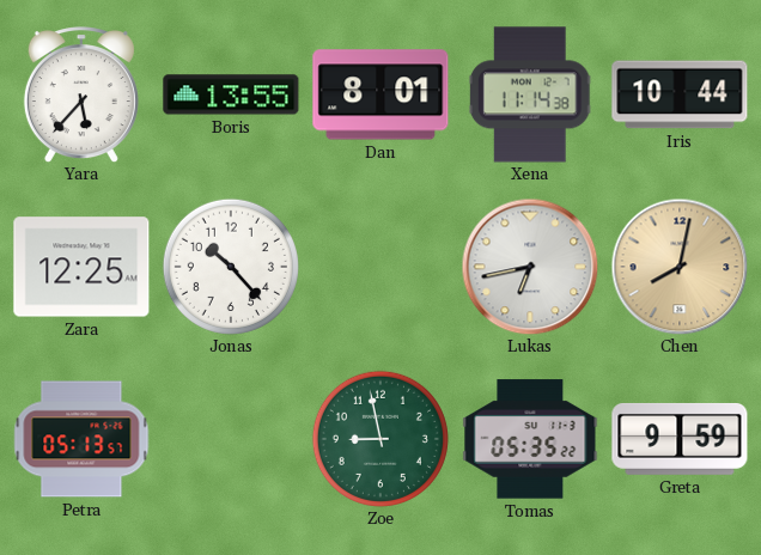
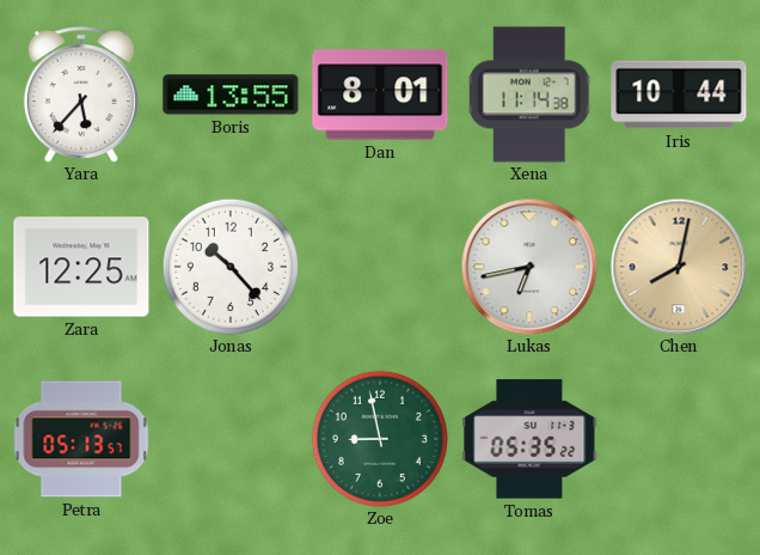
Greta: 9:59 -> none (680, 439)
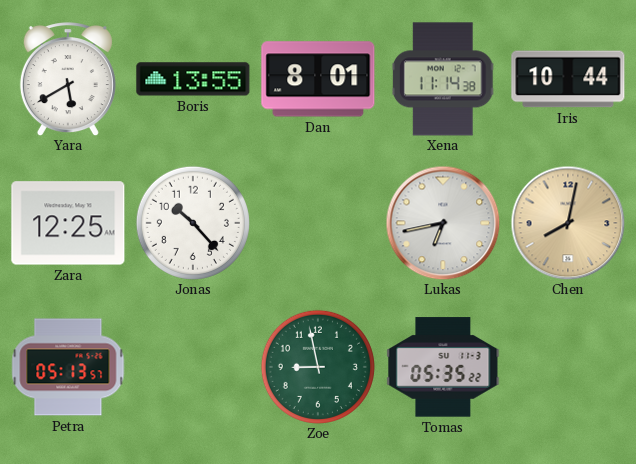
Yara: 5:37 -> 5:40 (68, 79)
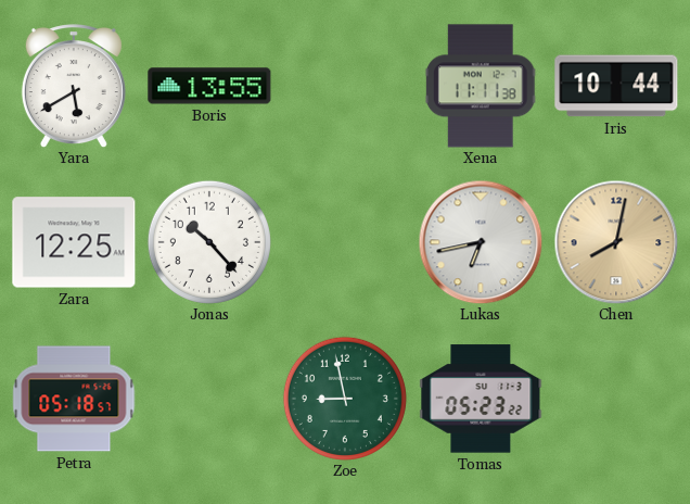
Dan: 8:01 -> none (318, 79)
Xena: 11:14 -> 11:11 (481, 86)
Petra: 05:13 -> 05:18 (74, 399)
Tomas: 05:35 -> 05:23 (481, 399)
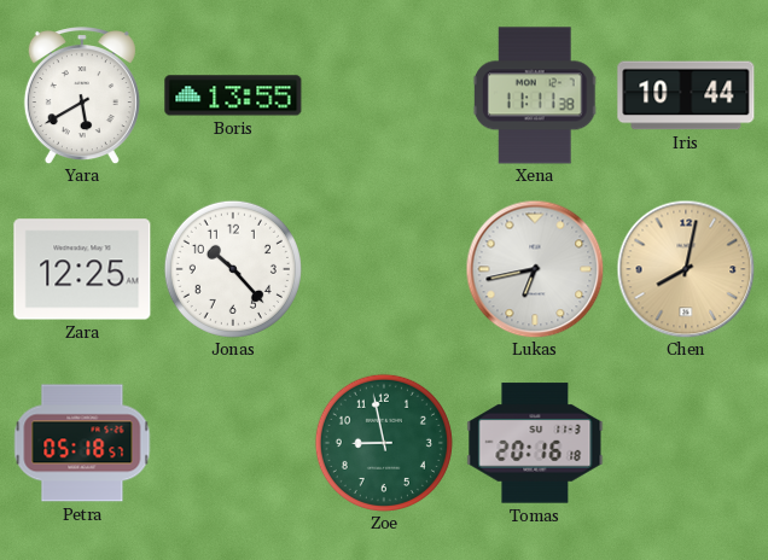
Tomas: 05:23 -> 20:16 (535, 443)
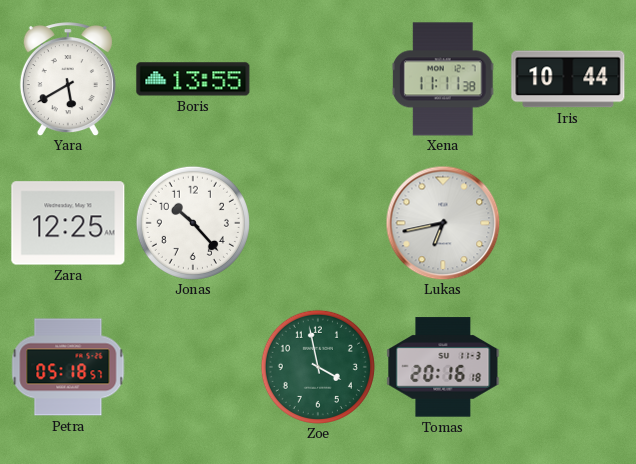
Chen: 8:02 -> none (686, 269)
Zoe: 8:58 -> 3:58 (318, 367)
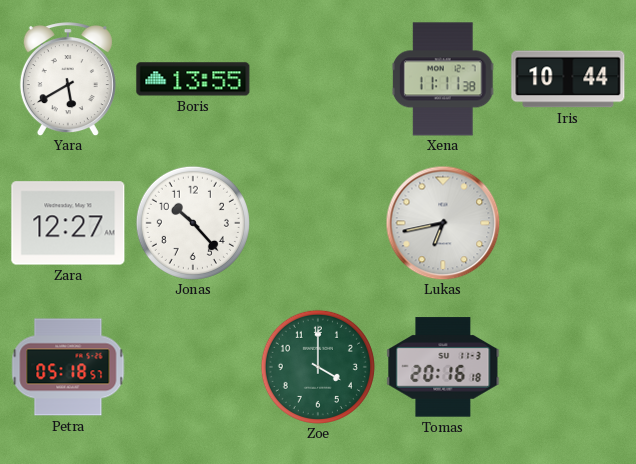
Zara: 12:25 -> 12:27 (68, 223)
Zoe: 3:58 -> 4:00 (318, 367)
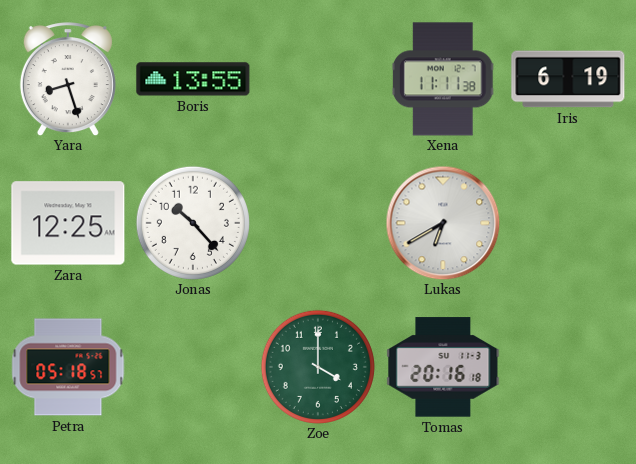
Yara: 5:40 -> 8:27 (68, 79)
Iris: 10:44 -> 6:19 (568, 79)
Zara: 12:27 -> 12:25 (68, 223)
Lukas: 6:43 -> 6:40 (443, 223)
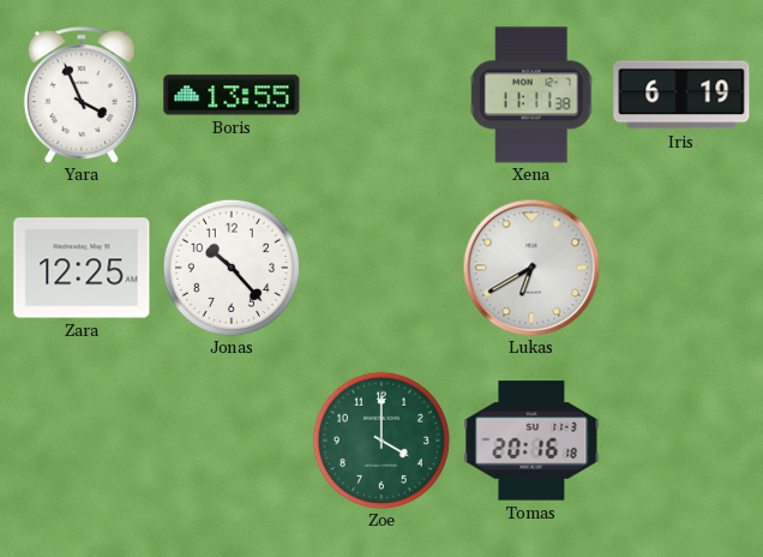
Yara: 8:27 -> 3:56 (82, 95)
Petra: 05:18 -> none (68, 367)
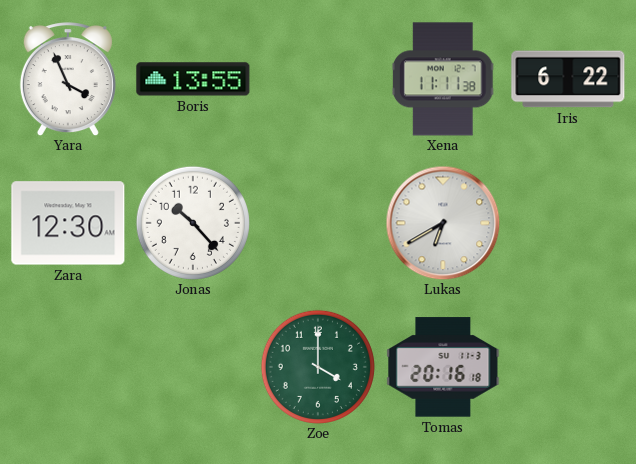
Iris: 6:19 -> 6:22 (568, 79)
Zara: 12:25 -> 12:30 (68, 223)
